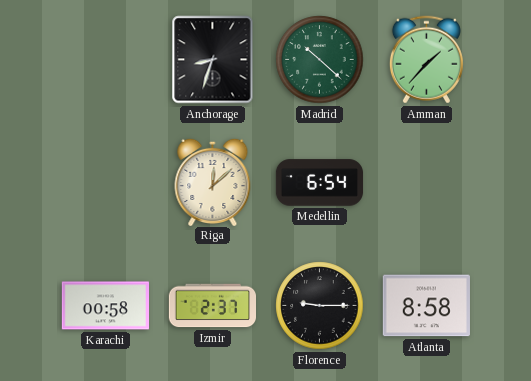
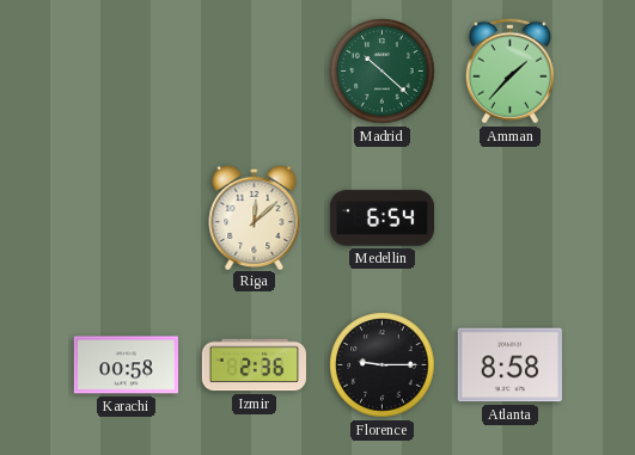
Anchorage: 8:33 -> none (213, 60)
Izmir: 2:37 -> 2:36 (254, 365)
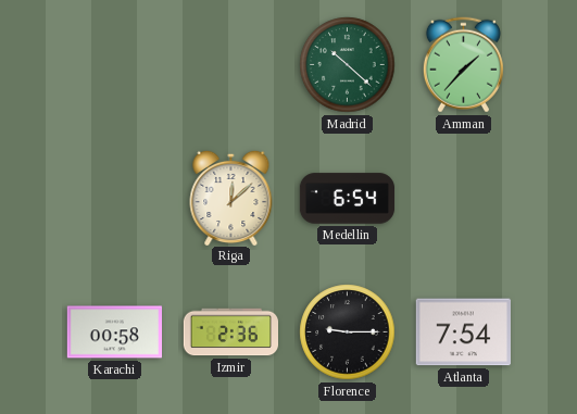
Atlanta: 8:58 -> 7:54 (463, 333)
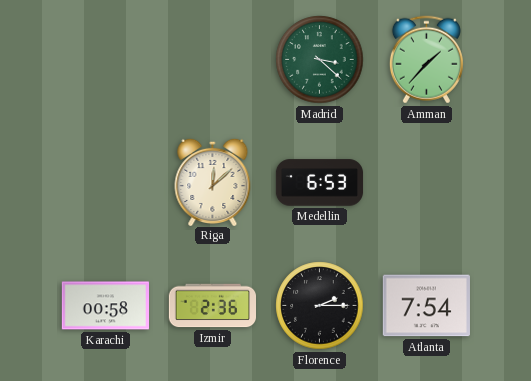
Madrid: 10:22 -> 3:22 (320, 60)
Medellin: 6:54 -> 6:53 (320, 183)
Florence: 9:15 -> 2:15 (320, 306)
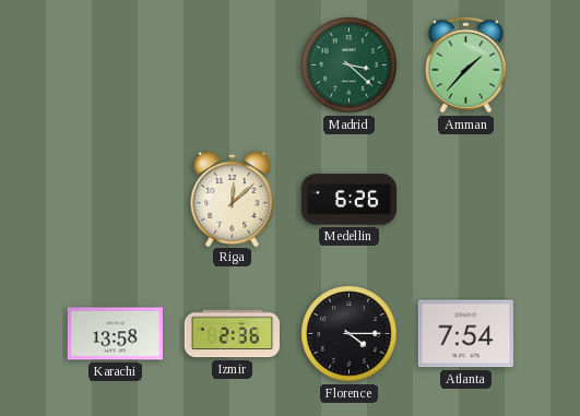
Medellin: 6:53 -> 6:26 (350, 200)
Karachi: 00:58 -> 13:58 (115, 334)
Florence: 2:15 -> 4:15 (350, 334)
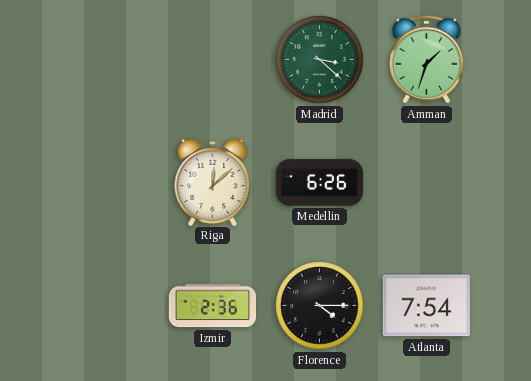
Amman: 1:37 -> 1:33 (426, 60)
Karachi: 13:58 -> none (115, 334)
